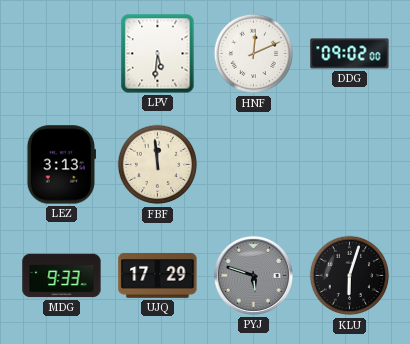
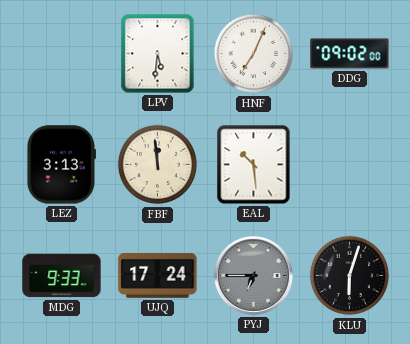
HNF: 12:11 -> 7:04 (254, 54)
EAL: none -> 10:29 (254, 165)
UJQ: 17:29 -> 17:24 (158, 276)
PYJ: 5:48 -> 6:45 (253, 275)
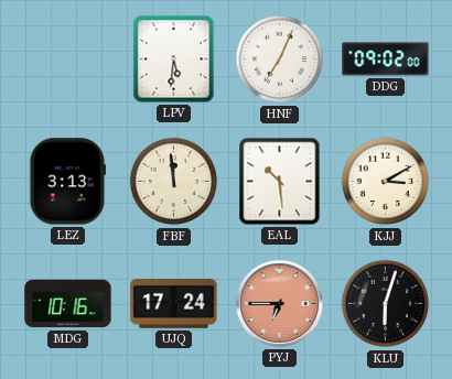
KJJ: none -> 3:10 (386, 182)
MDG: 9:33 -> 10:16 (68, 304)
PYJ dial: grey -> salmon (279, 303)
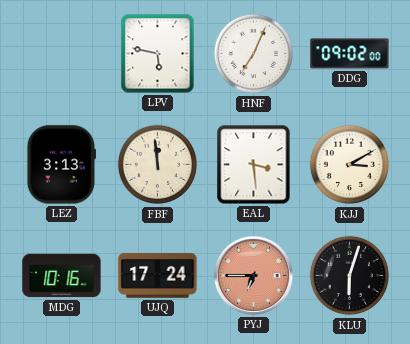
LPV: 5:31 -> 5:47 (158, 54)
EAL: 10:29 -> 3:29 (254, 165)
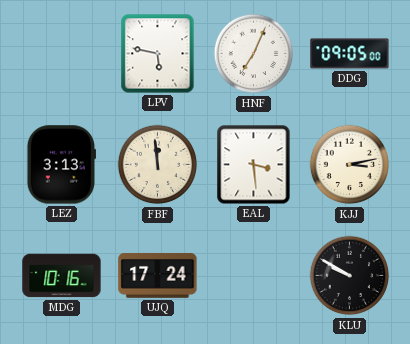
DDG: 09:02 -> 09:05 (350, 54)
KJJ: 3:10 -> 3:13 (350, 165)
PYJ: 6:45 -> none (253, 275)
KLU: 6:03 -> 9:50 (350, 276)
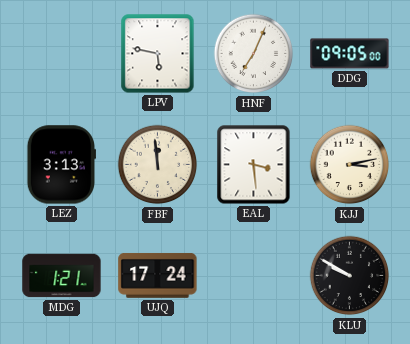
MDG: 10:16 -> 1:21 (62, 276)
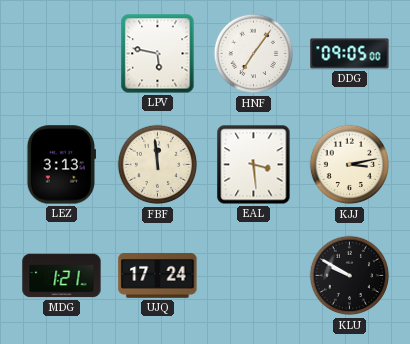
HNF: 7:04 -> 7:06 (254, 54)
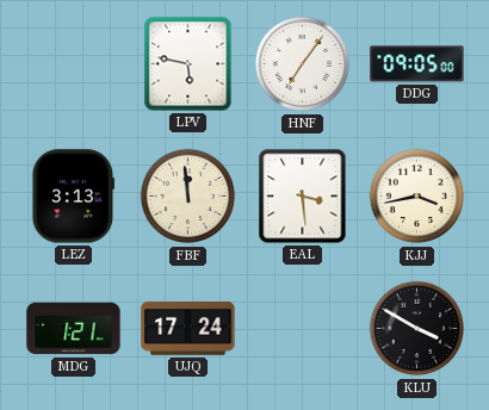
KJJ: 3:13 -> 3:43 (417, 197)
KLU: 9:50 -> 3:50 (417, 329)
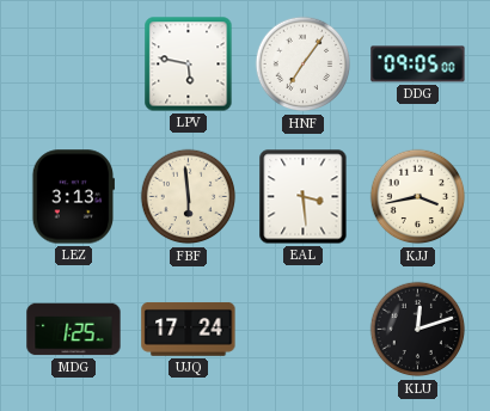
FBF: 11:59 -> 5:59 (189, 197)
MDG: 1:21 -> 1:25 (74, 330)
KLU: 3:50 -> 12:12 (418, 330)
